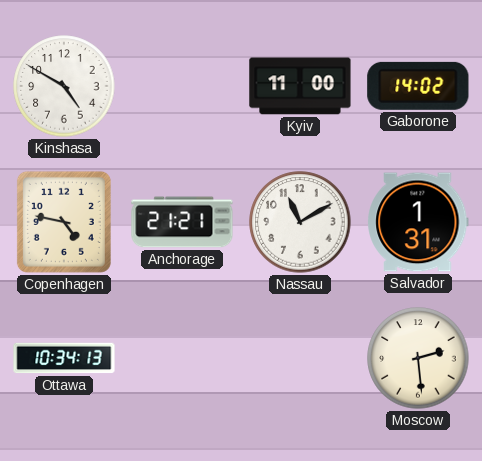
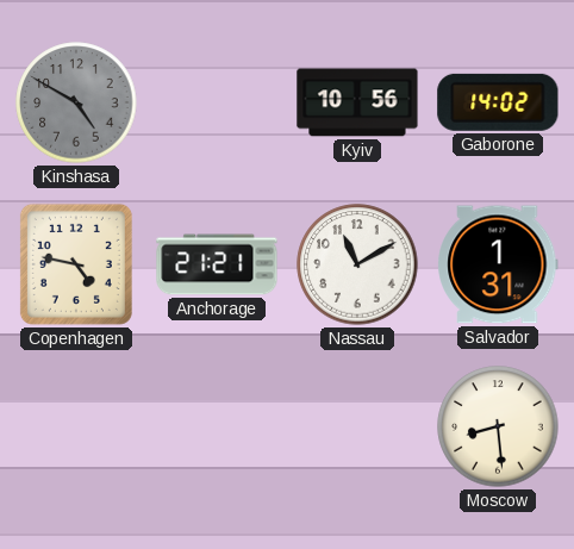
Kinshasa dial: white -> grey (76, 102)
Kyiv: 11:00 -> 10:56 (357, 102)
Ottawa: 10:34 -> none (64, 358)
Moscow: 2:29 -> 8:29 (498, 426)
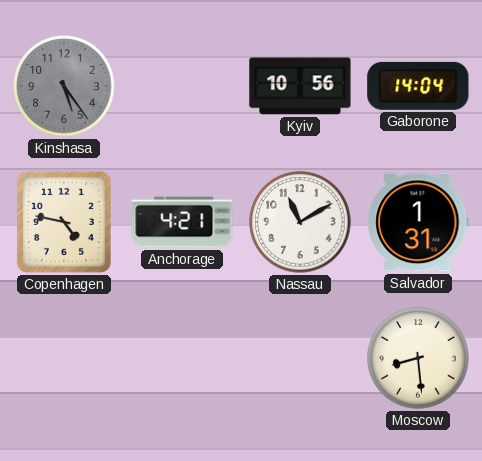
Kinshasa: 4:50 -> 5:24 (64, 86)
Gaborone: 14:02 -> 14:04 (418, 86)
Anchorage: 21:21 -> 4:21 (182, 222)
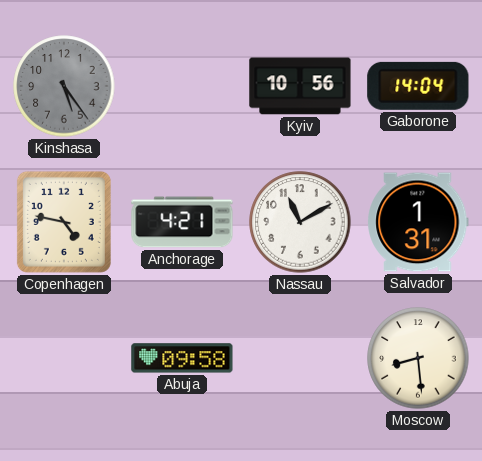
Abuja: none -> 09:58 (182, 358)
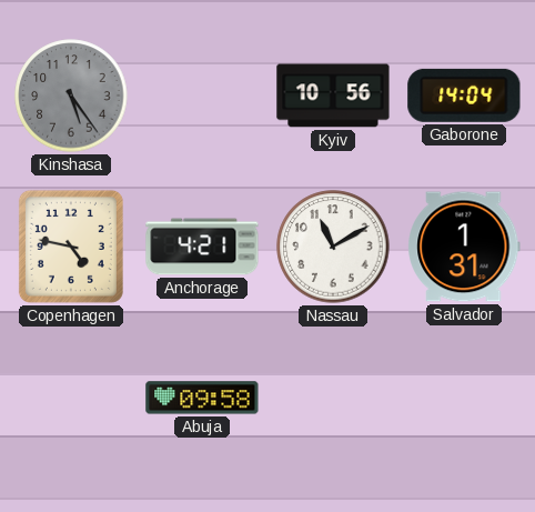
Moscow: 8:29 -> none (418, 358)
